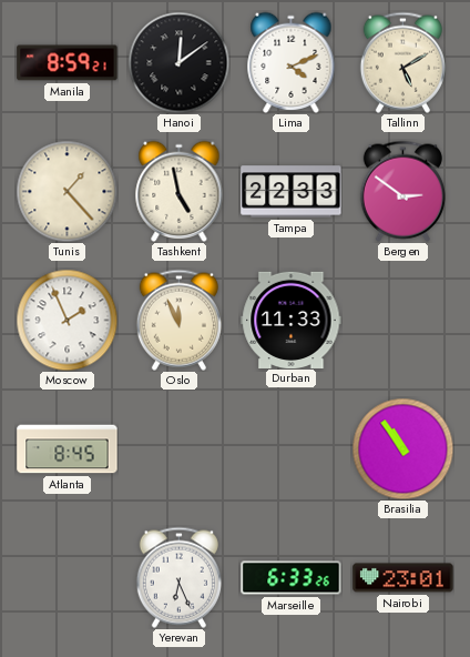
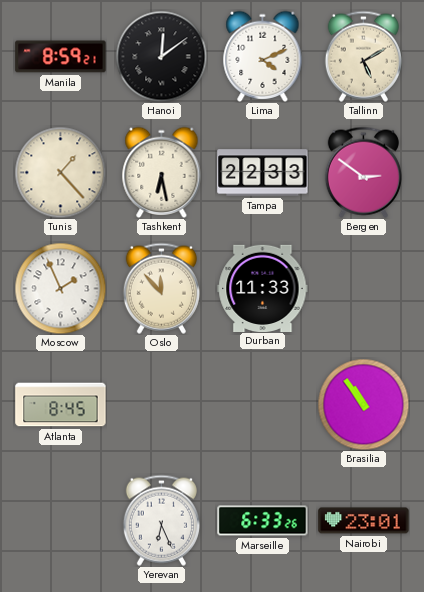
Tashkent: 4:58 -> 6:28 (162, 172)
Oslo: 11:56 -> 11:53 (161, 288)
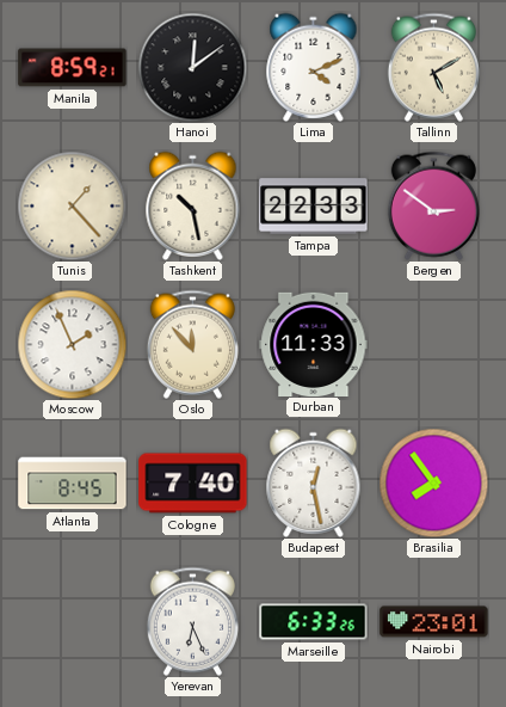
Tashkent: 6:28 -> 10:28 (193, 205)
Cologne: none -> 7:40 (193, 484)
Budapest: none -> 12:28 (314, 482)
Brasilia: 10:54 -> 7:54 (433, 482)
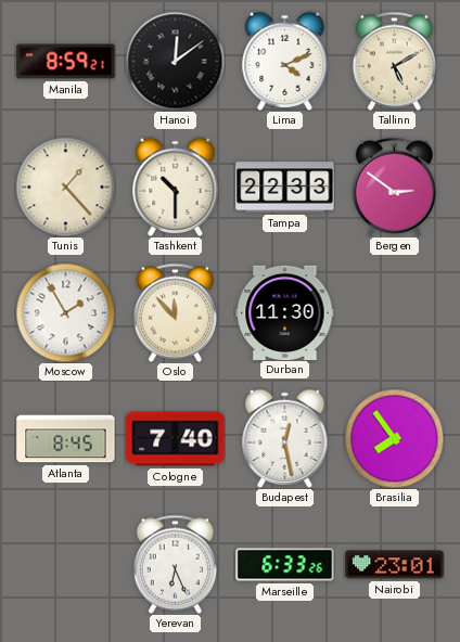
Tashkent: 10:28 -> 10:30 (176, 187)
Moscow: 1:56 -> 1:55 (65, 312)
Durban: 11:33 -> 11:30 (285, 312)
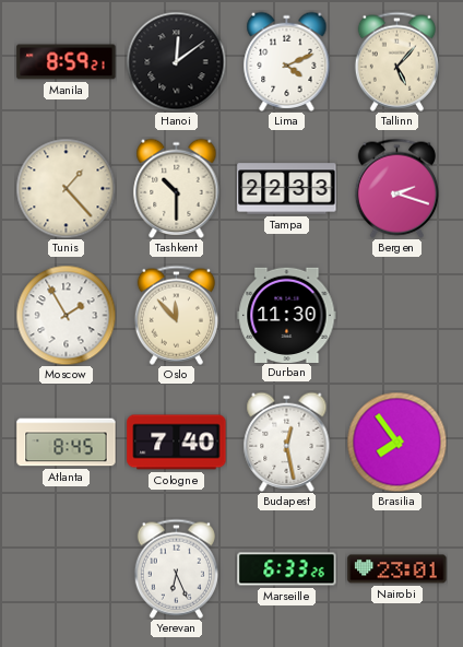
Tallinn: 5:10 -> 5:07 (396, 61)
Bergen: 2:51 -> 2:18 (396, 188)
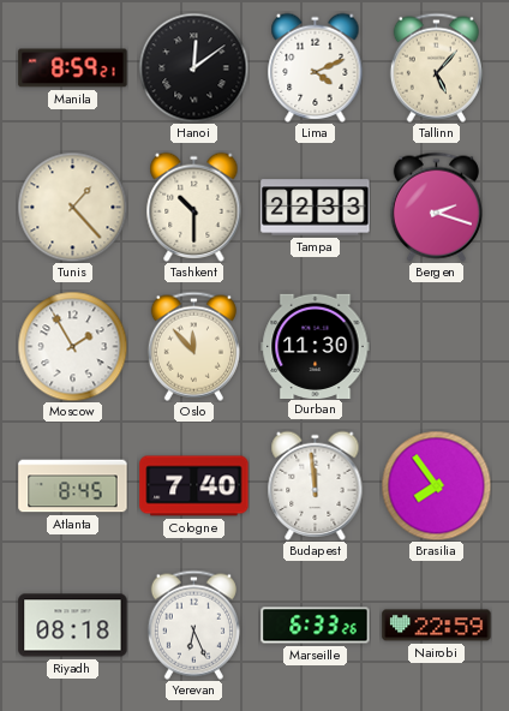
Budapest: 12:28 -> 11:59 (316, 485)
Riyadh: none -> 08:18 (73, 626)
Nairobi: 23:01 -> 22:59 (437, 626)
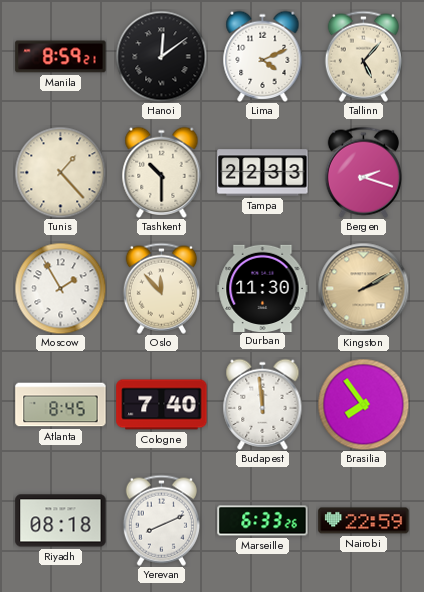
Kingston: none -> 2:10 (363, 288)
Yerevan: 6:26 -> 8:11 (161, 520)
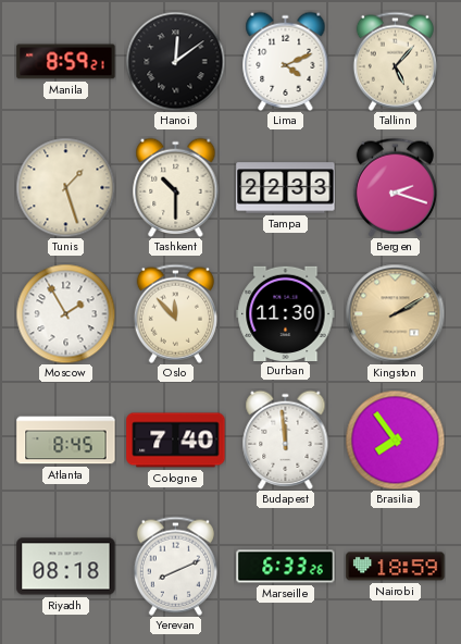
Tunis: 1:23 -> 1:27 (65, 187)
Nairobi: 22:59 -> 18:59 (396, 567)
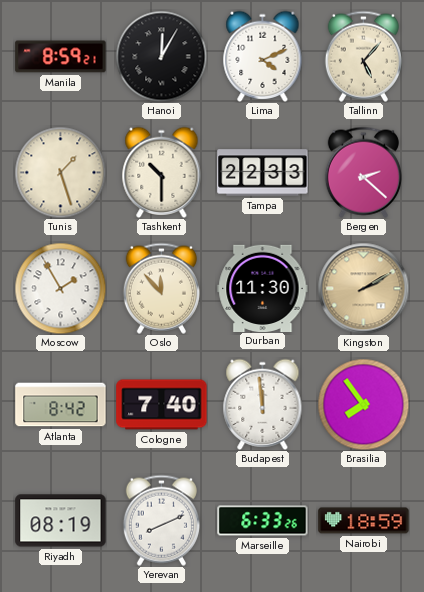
Hanoi: 12:09 -> 12:05 (161, 56)
Bergen: 2:18 -> 2:22 (363, 172)
Atlanta: 8:45 -> 8:42 (61, 405)
Riyadh: 08:18 -> 08:19 (61, 521)
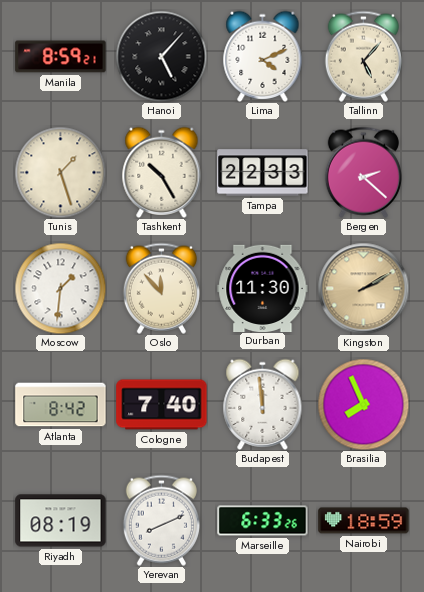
Hanoi: 12:05 -> 5:07 (161, 56)
Tashkent: 10:30 -> 10:25 (162, 172)
Moscow: 1:55 -> 1:31 (60, 288)
Brasilia: 7:54 -> 7:56 (363, 404)
